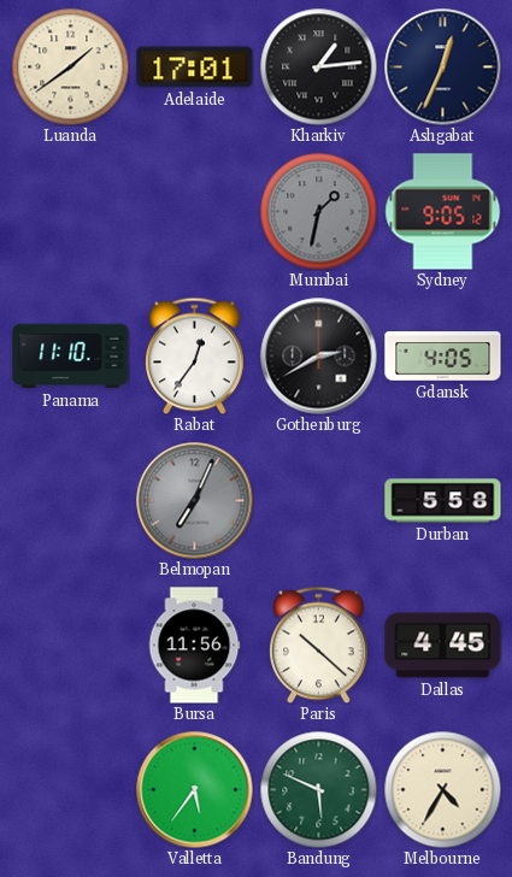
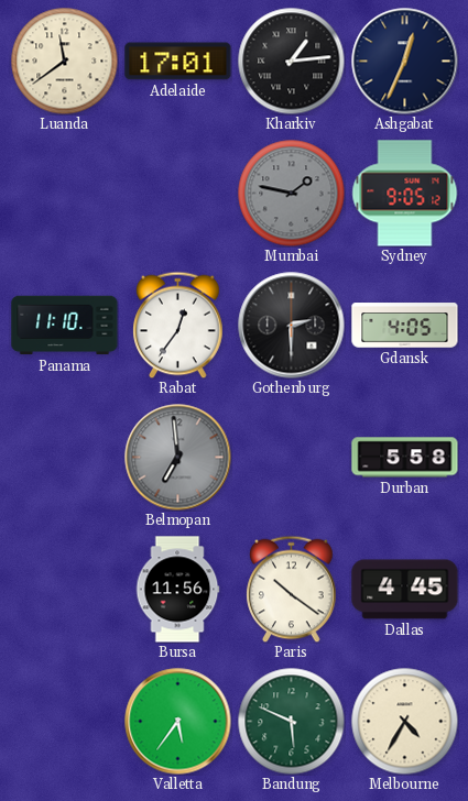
Luanda: 1:39 -> 11:39 (64, 61)
Mumbai: 1:32 -> 1:47 (291, 193)
Gothenburg: 2:40 -> 2:30 (292, 326)
Belmopan: 7:04 -> 6:59 (178, 458)
Paris: 10:22 -> 10:21 (292, 589)
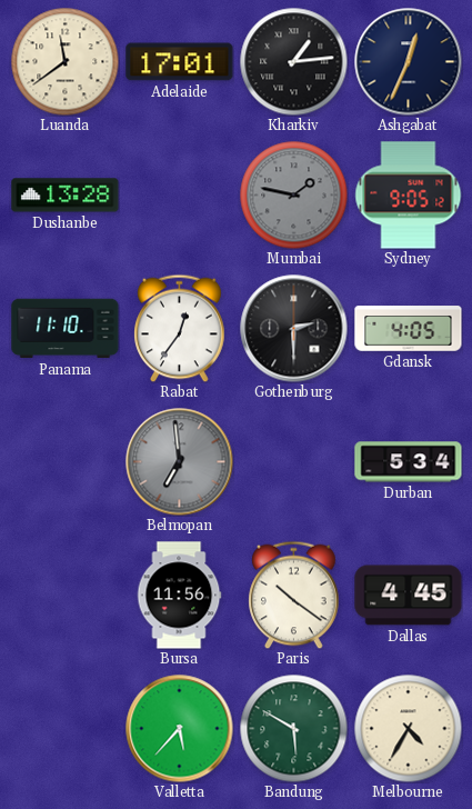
Dushanbe: none -> 13:28 (66, 196)
Durban: 5:58 -> 5:34 (409, 462)
Valletta: 5:36 -> 5:37 (180, 729)
Bandung: 5:49 -> 5:50 (293, 728)
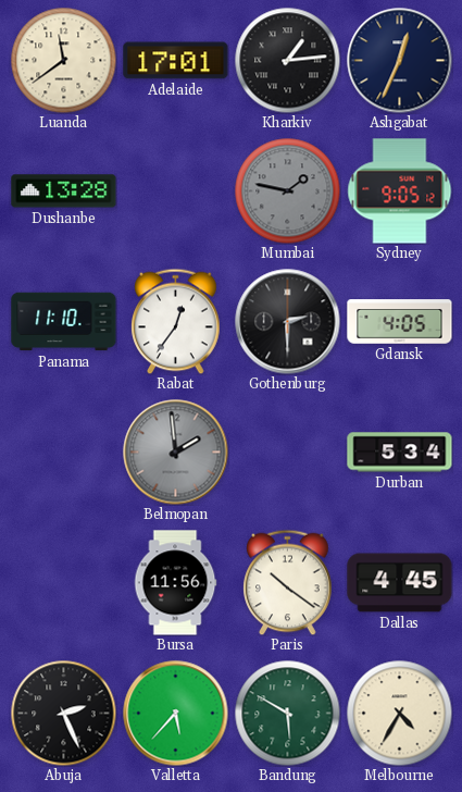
Belmopan: 6:59 -> 1:59 (176, 453)
Abuja: none -> 2:26 (63, 713)
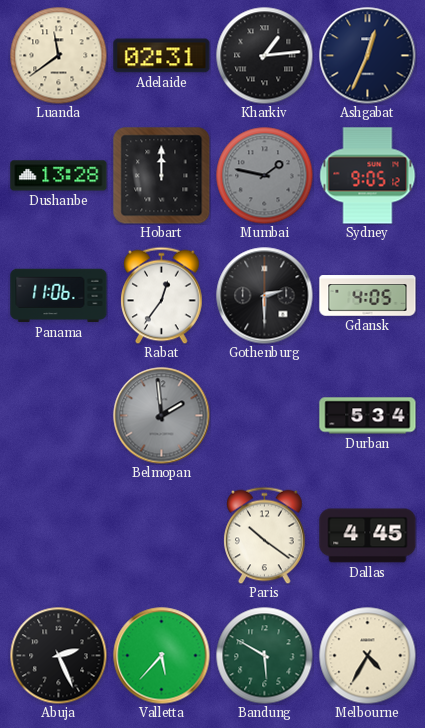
Adelaide: 17:01 -> 02:31 (162, 56)
Hobart: none -> 12:00 (162, 176)
Panama: 11:10 -> 11:06 (59, 296)
Bursa: 11:56 -> none (175, 583)
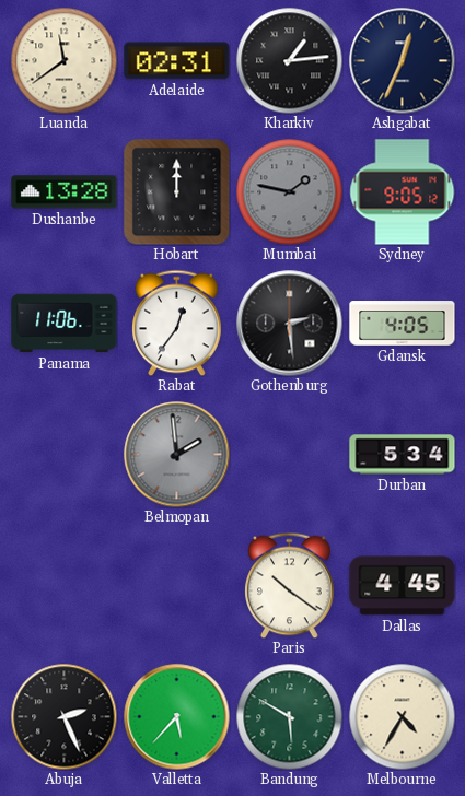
Gothenburg: 2:30 -> 2:29 (290, 324)
